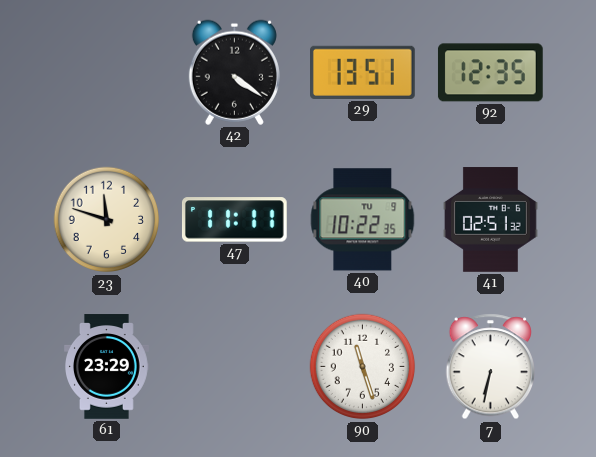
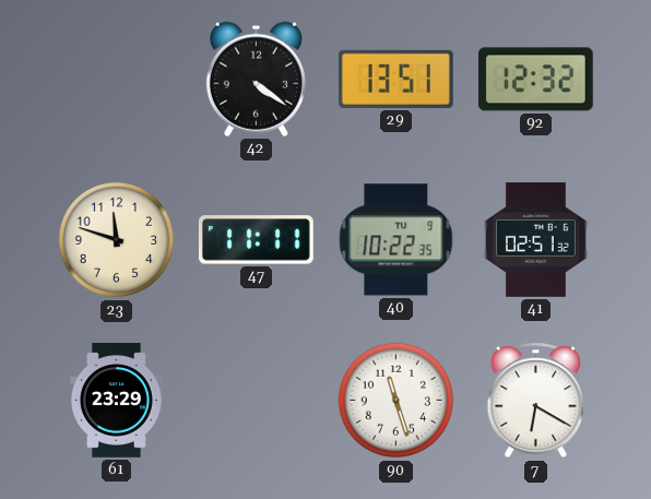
92: 12:35 -> 12:32 (535, 80)
7: 6:32 -> 6:20 (535, 401)
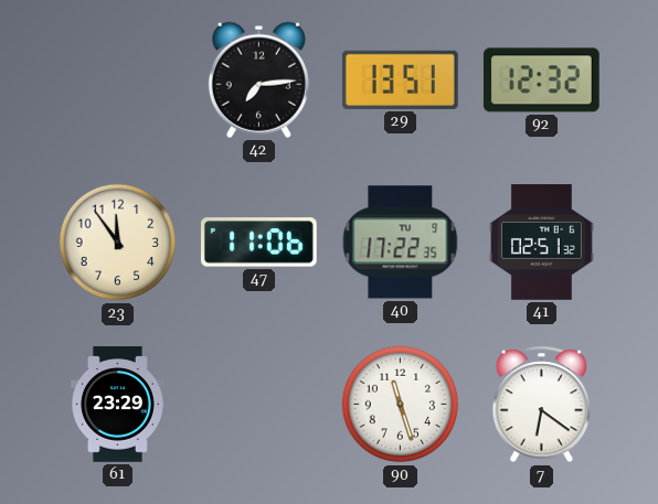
42: 4:21 -> 7:14 (258, 79)
23: 11:48 -> 11:54 (118, 243)
47: 11:11 -> 11:06 (258, 243)
40: 10:22 -> 17:22 (401, 243)
7: 6:20 -> 6:21 (541, 405)
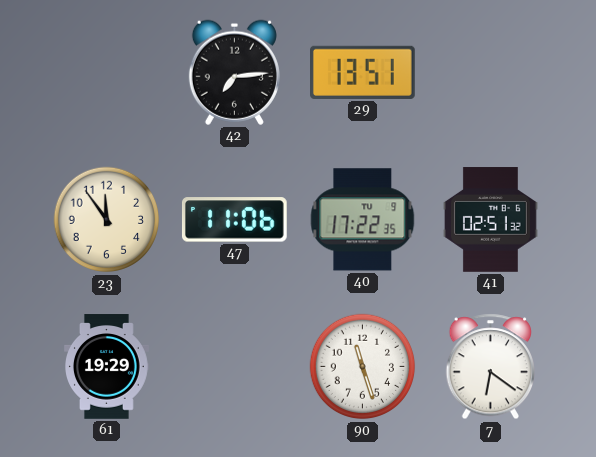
92: 12:32 -> none (541, 81)
61: 23:29 -> 19:29 (107, 367)
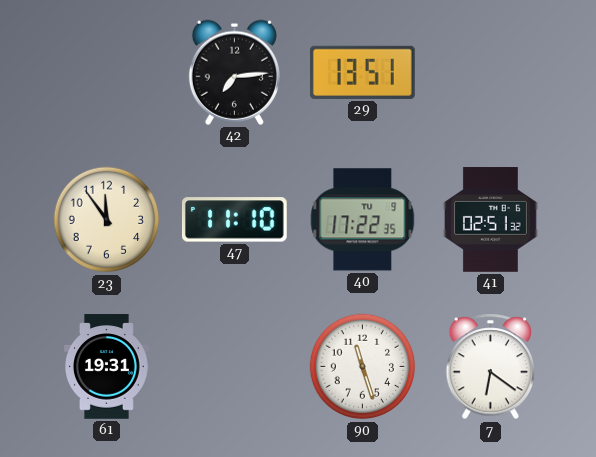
47: 11:06 -> 11:10 (234, 220)
61: 19:29 -> 19:31 (107, 367)
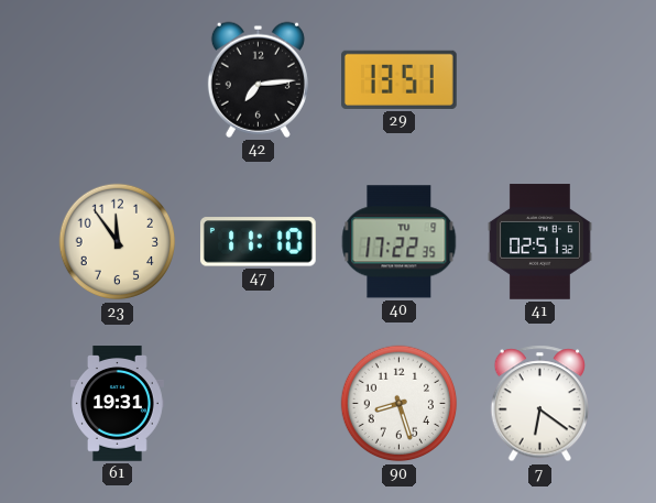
90: 11:27 -> 8:27 (400, 404)
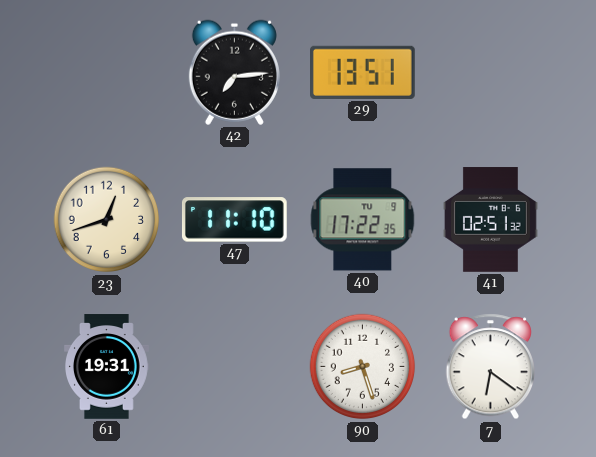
23: 11:54 -> 12:42 (107, 220)
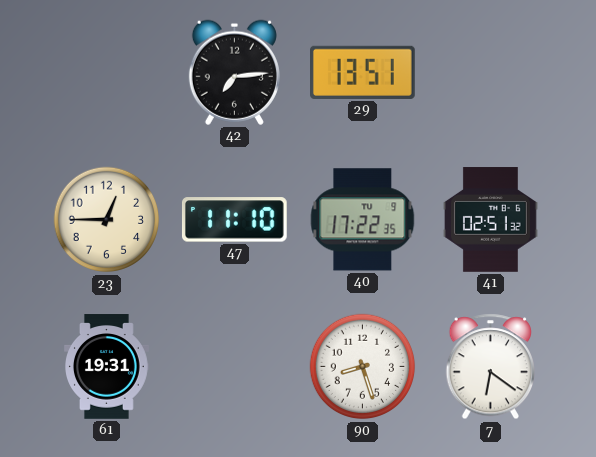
23: 12:42 -> 12:45 (107, 220)
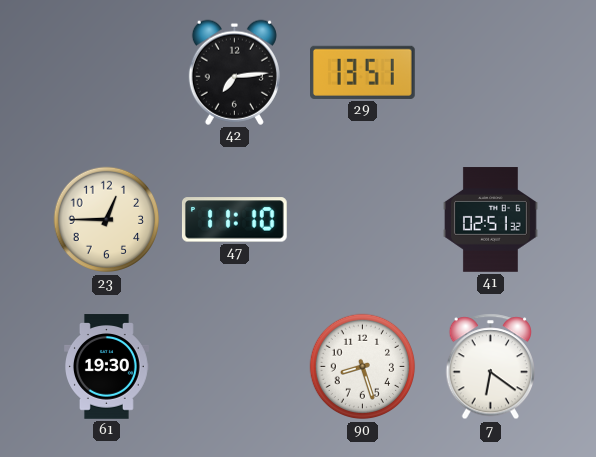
40: 17:22 -> none (363, 220)
61: 19:31 -> 19:30 (107, 367)
